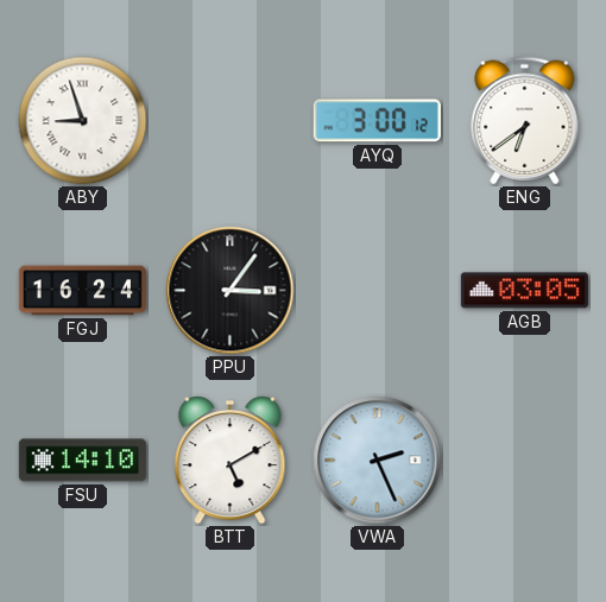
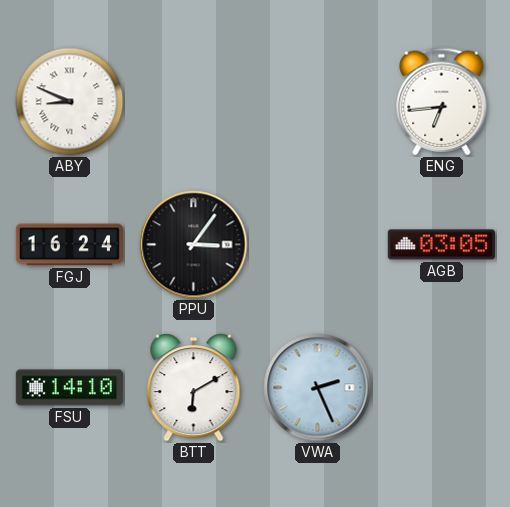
ABY: 8:57 -> 8:49 (70, 102)
AYQ: 3:00 -> none (377, 121)
ENG: 6:39 -> 6:44 (442, 102)
BTT: 5:10 -> 6:10 (194, 388)
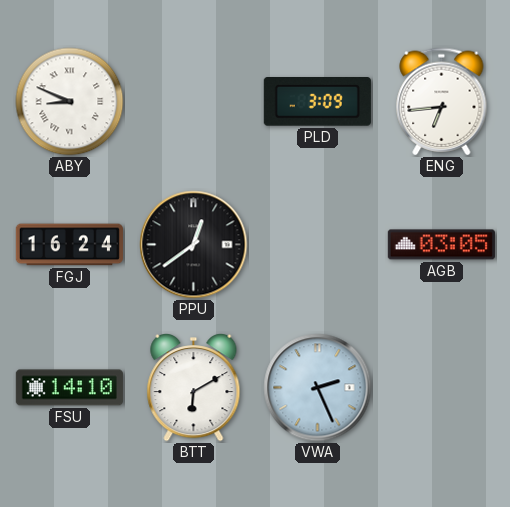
PLD: none -> 3:09 (317, 102)
PPU: 3:06 -> 12:39 (194, 245)
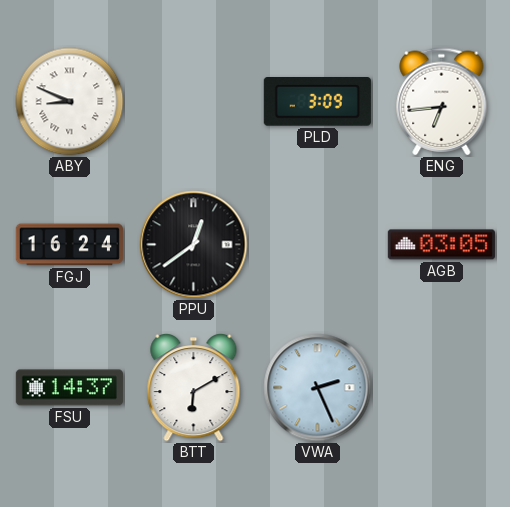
FSU: 14:10 -> 14:37 (69, 388)
